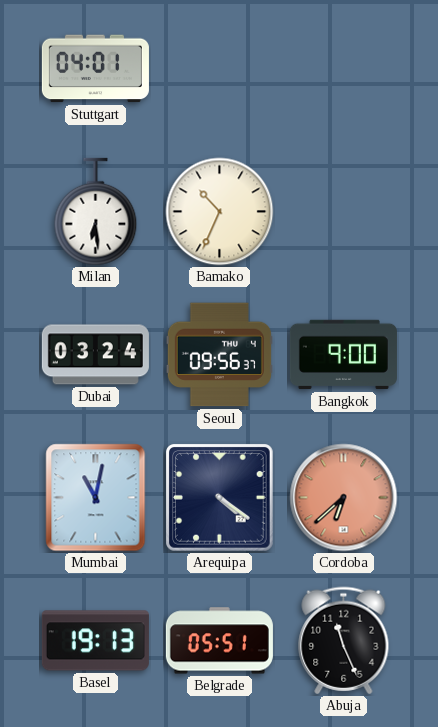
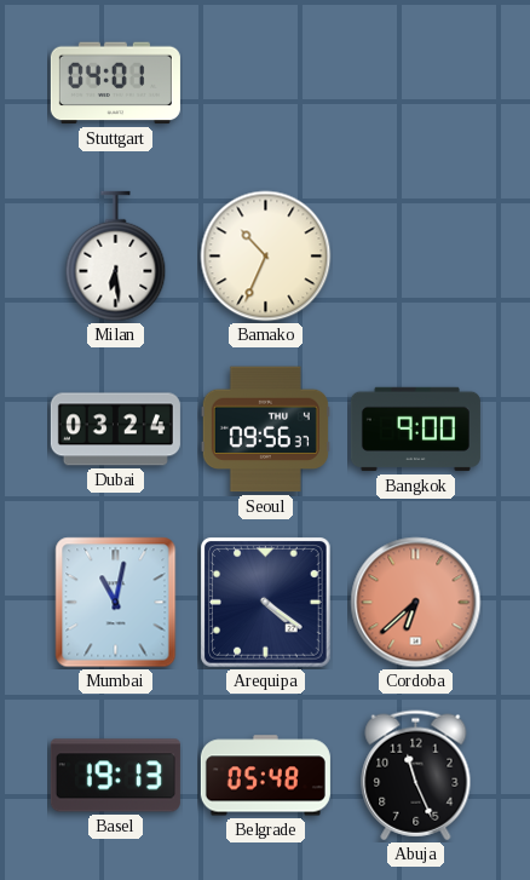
Belgrade: 05:51 -> 05:48 (265, 776)
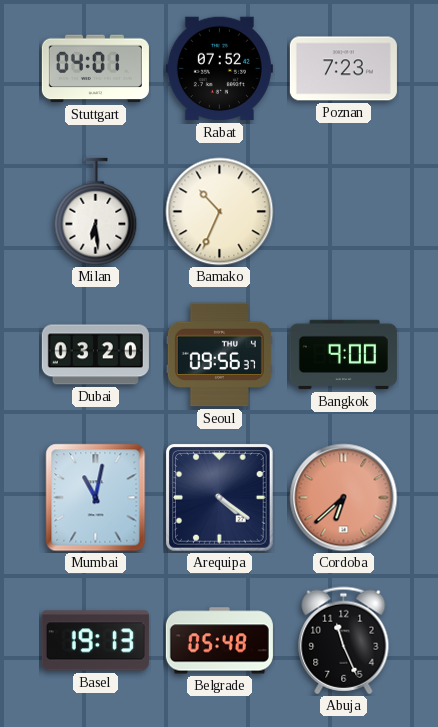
Rabat: none -> 07:52 (219, 69)
Poznan: none -> 7:23 (343, 69)
Dubai: 03:24 -> 03:20 (95, 355)
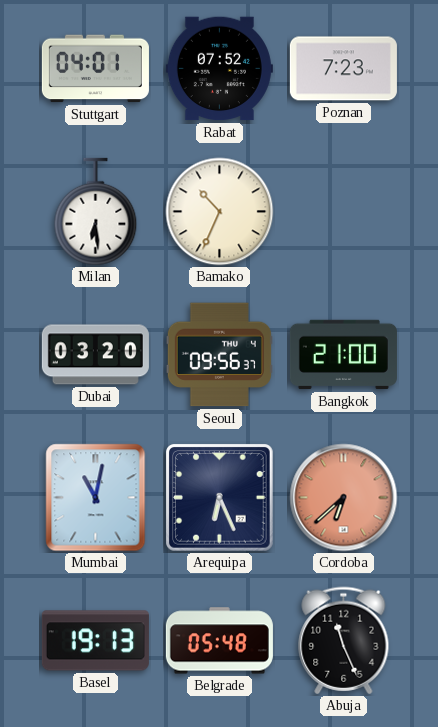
Bangkok: 9:00 -> 21:00 (343, 355)
Arequipa: 4:21 -> 6:26 (220, 498)
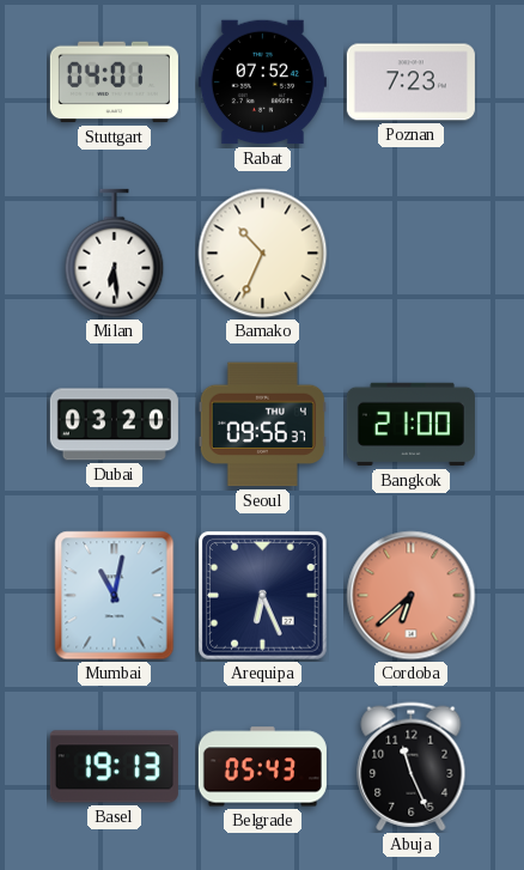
Belgrade: 05:48 -> 05:43 (262, 767)
